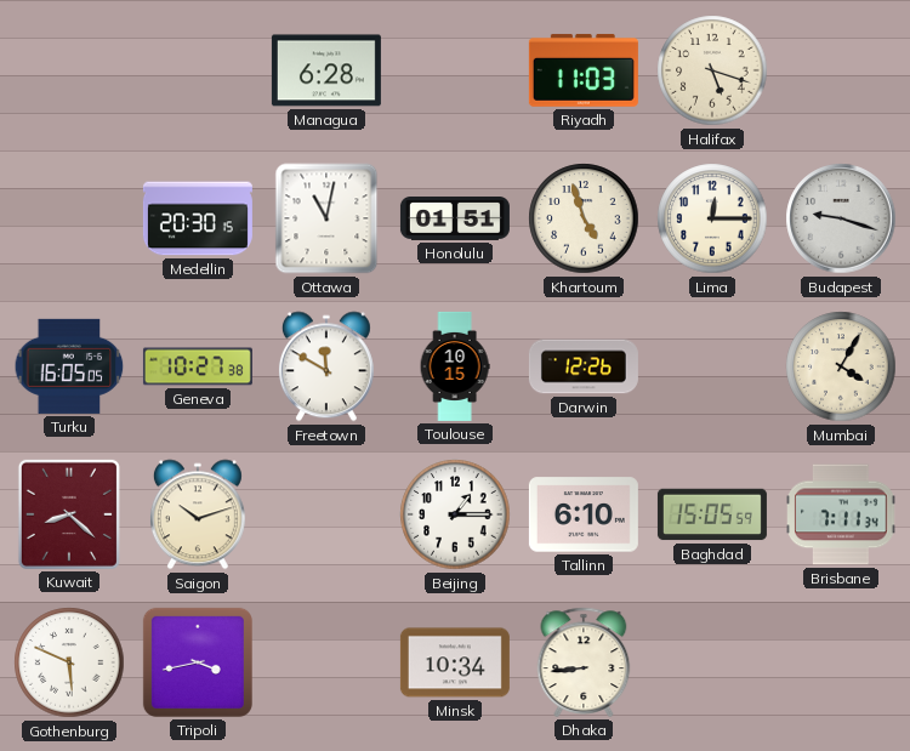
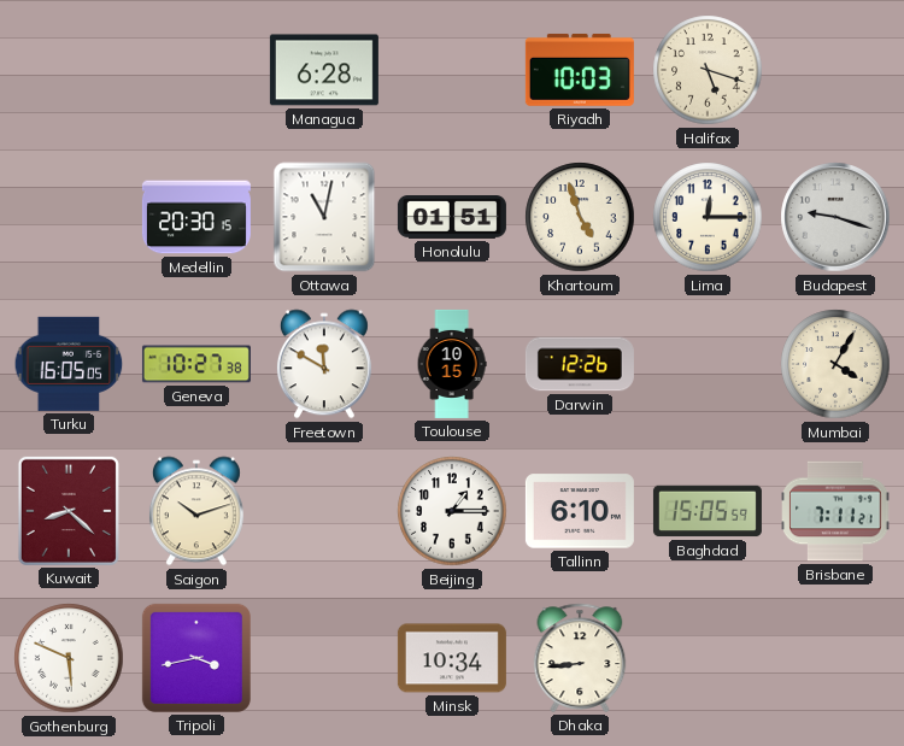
Riyadh: 11:03 -> 10:03 (580, 70)
Brisbane: 7:11:34 -> 7:11:21 (835, 511)
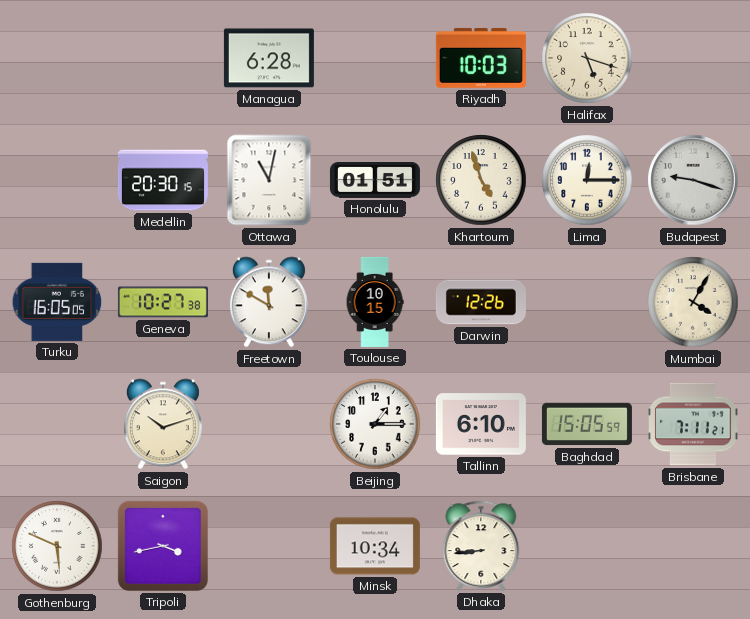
Kuwait: 8:22 -> none (69, 511)
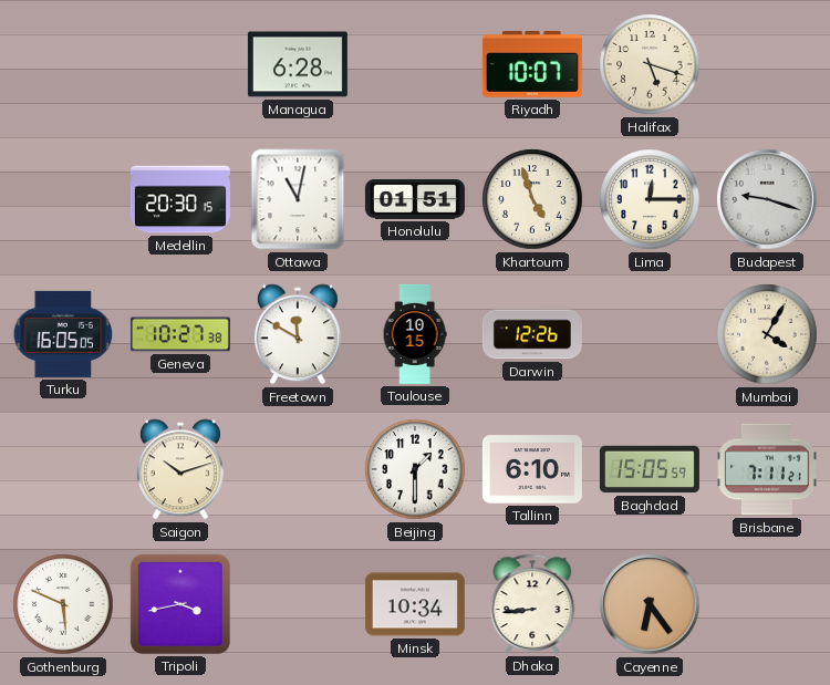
Riyadh: 10:03 -> 10:07 (532, 64)
Beijing: 1:15 -> 1:30 (415, 469)
Cayenne: none -> 6:24 (650, 604)
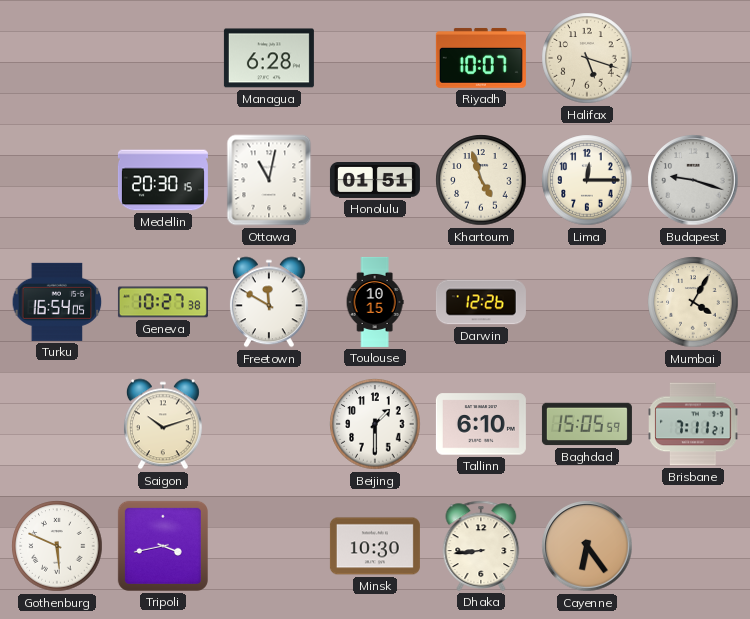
Turku: 16:05 -> 16:54 (57, 302)
Minsk: 10:34 -> 10:30 (375, 546)
